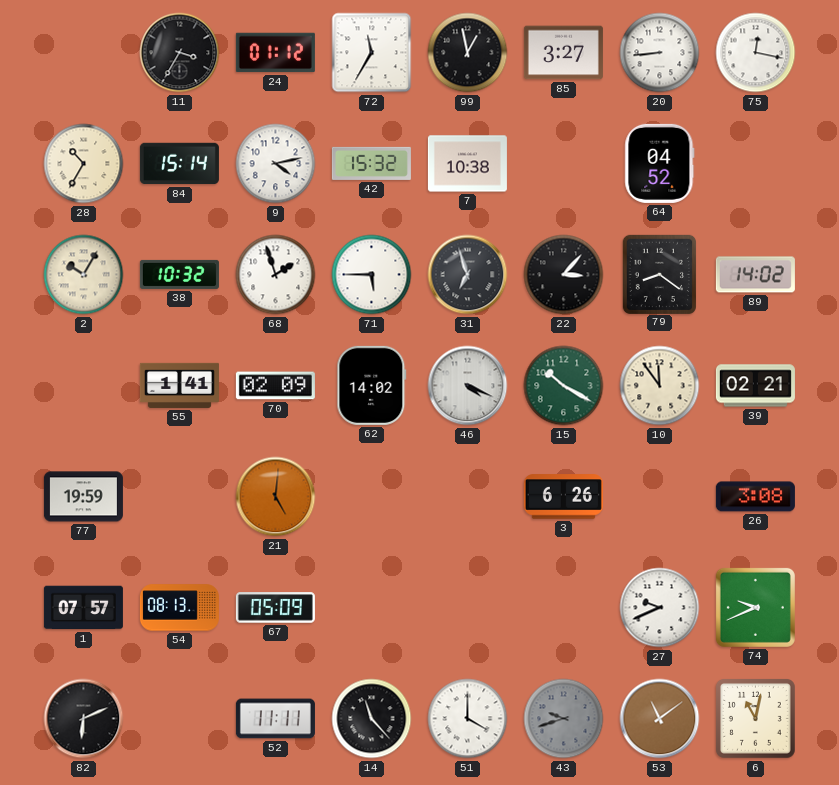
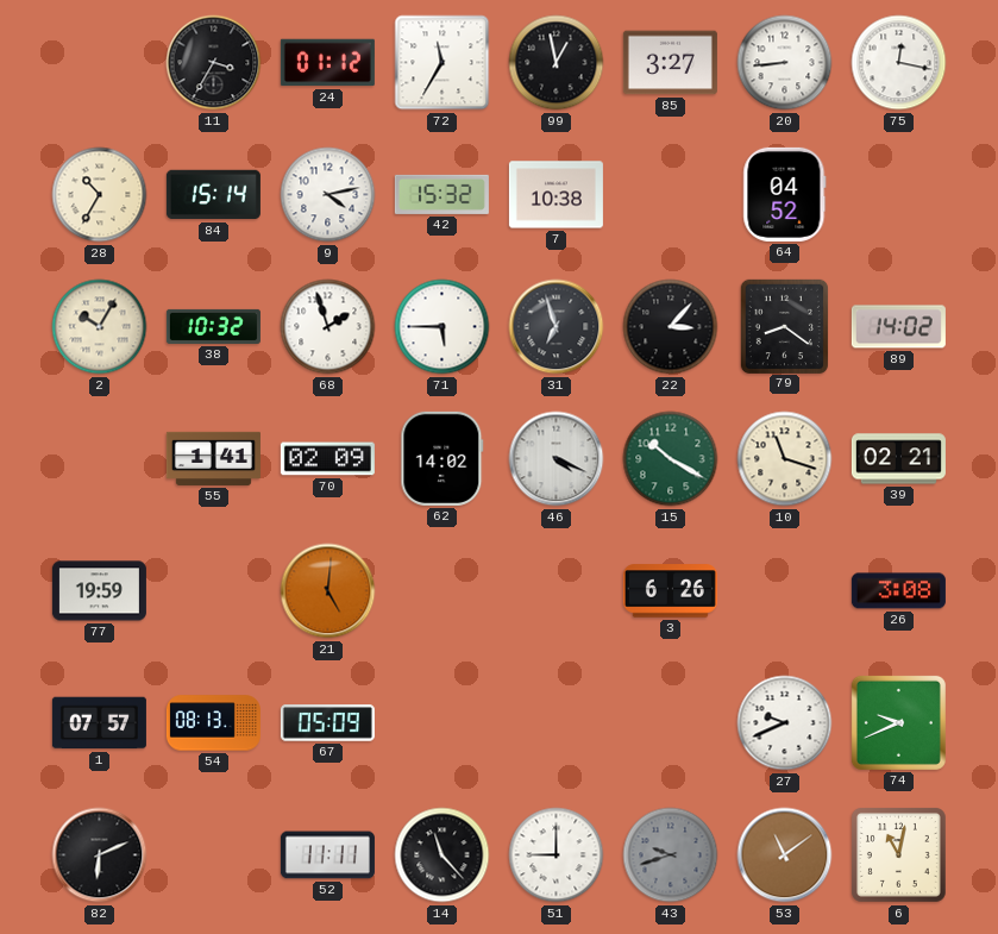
10: 11:54 -> 11:18 (785, 459)
51: 4:00 -> 9:00 (557, 855)
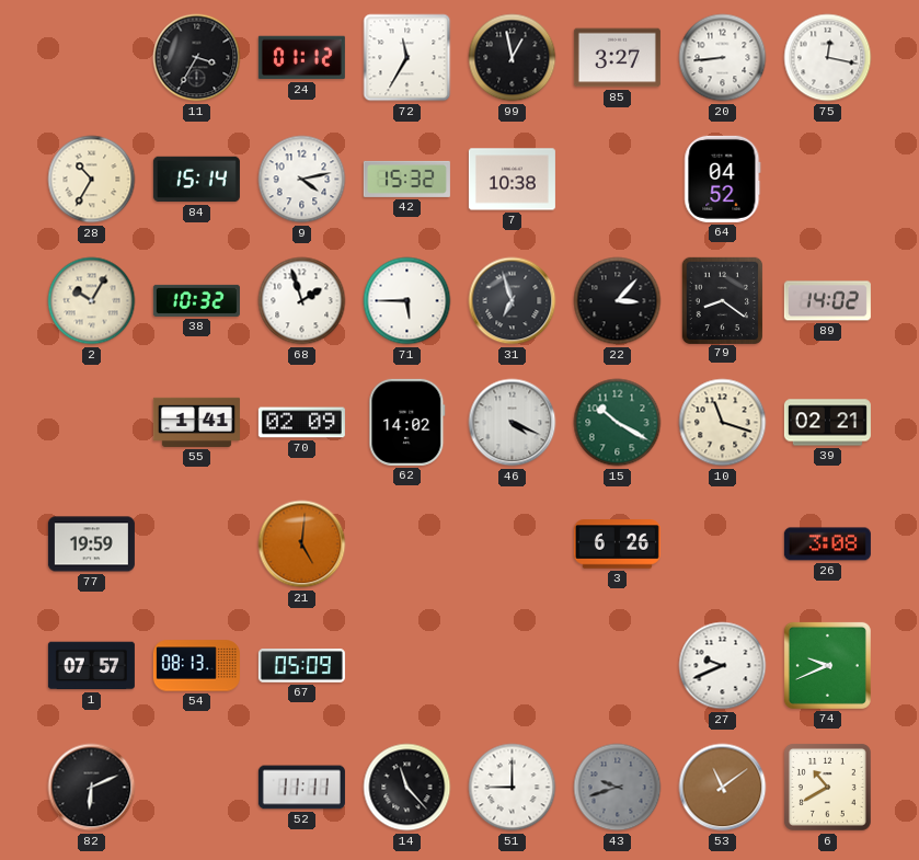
6: 11:02 -> 10:40 (827, 787)
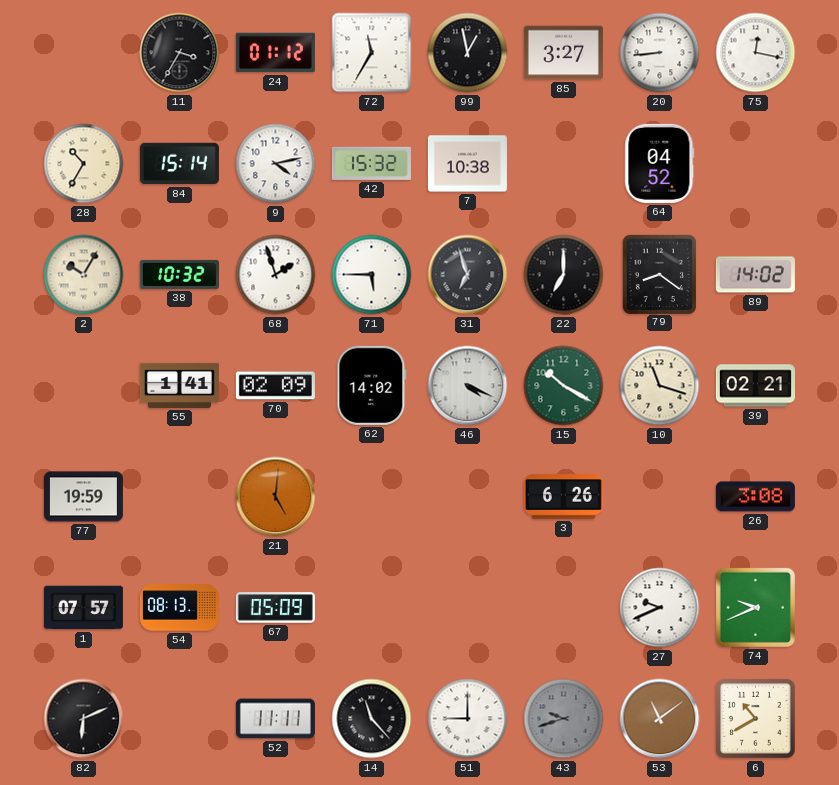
22: 3:07 -> 7:00 (564, 275)
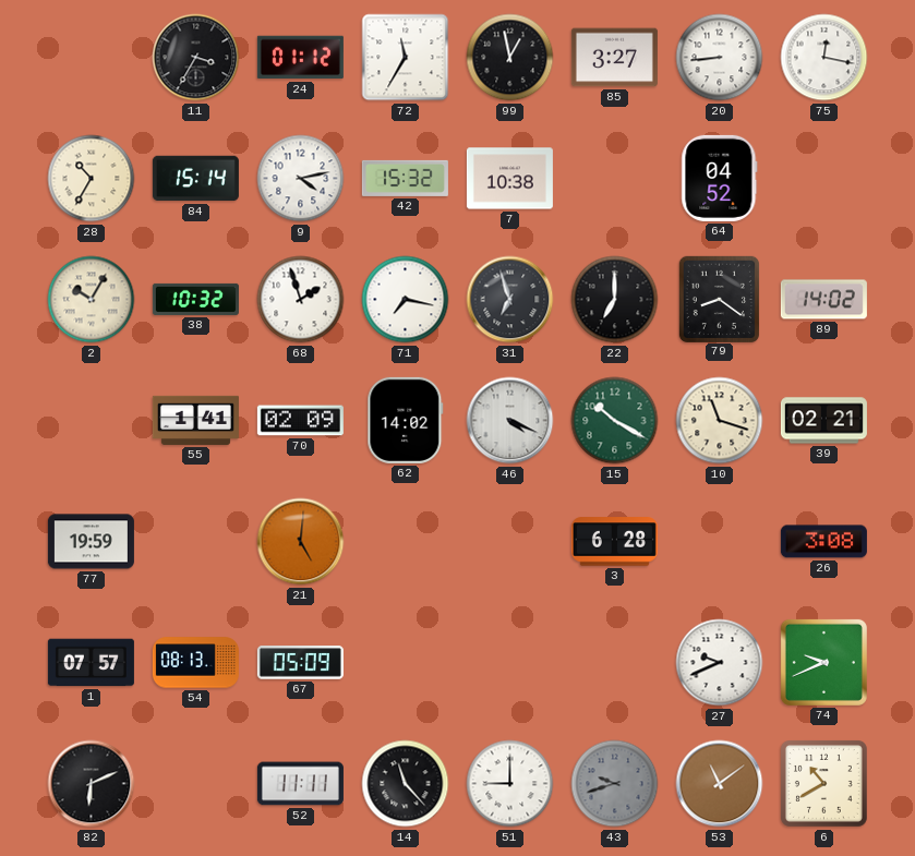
71: 5:45 -> 7:17 (406, 300)
3: 6:26 -> 6:28 (614, 542)
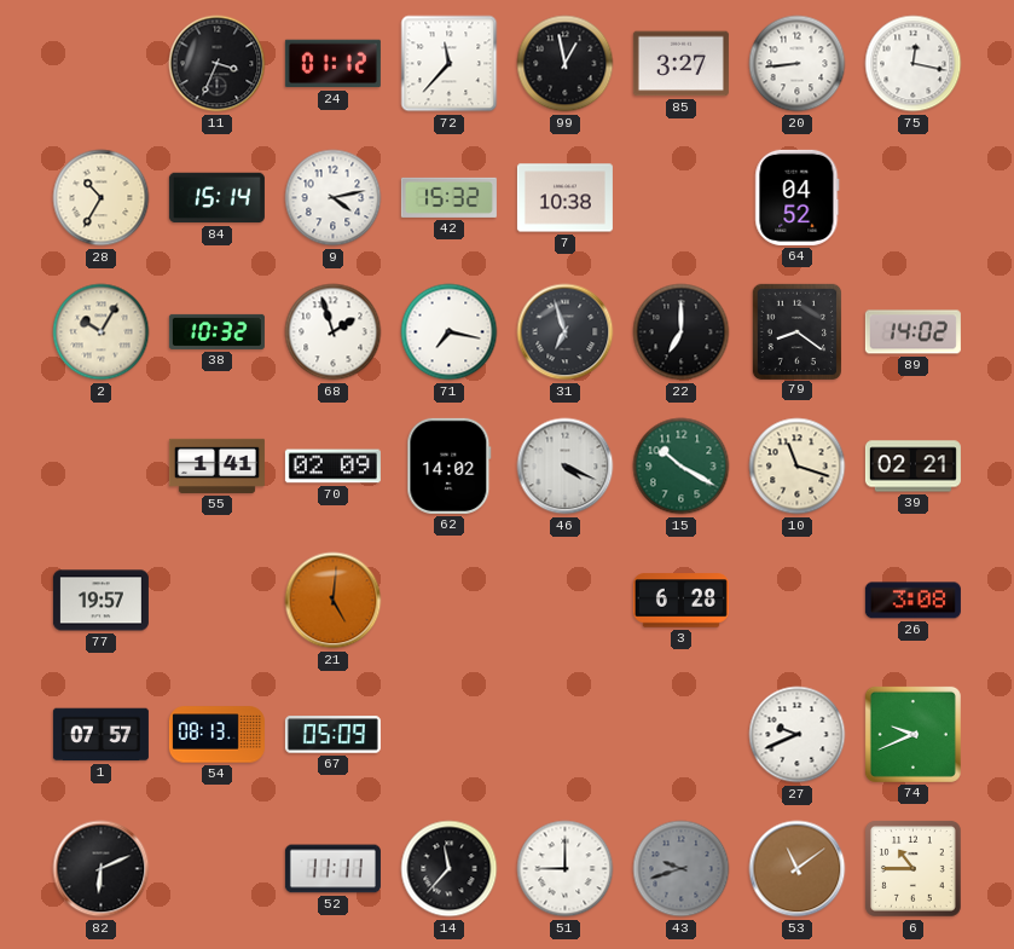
11: 3:35 -> 3:34 (218, 64)
72: 11:35 -> 11:37 (450, 64)
77: 19:59 -> 19:57 (100, 601)
14: 11:23 -> 11:37 (450, 869)
6: 10:40 -> 10:45 (912, 868)
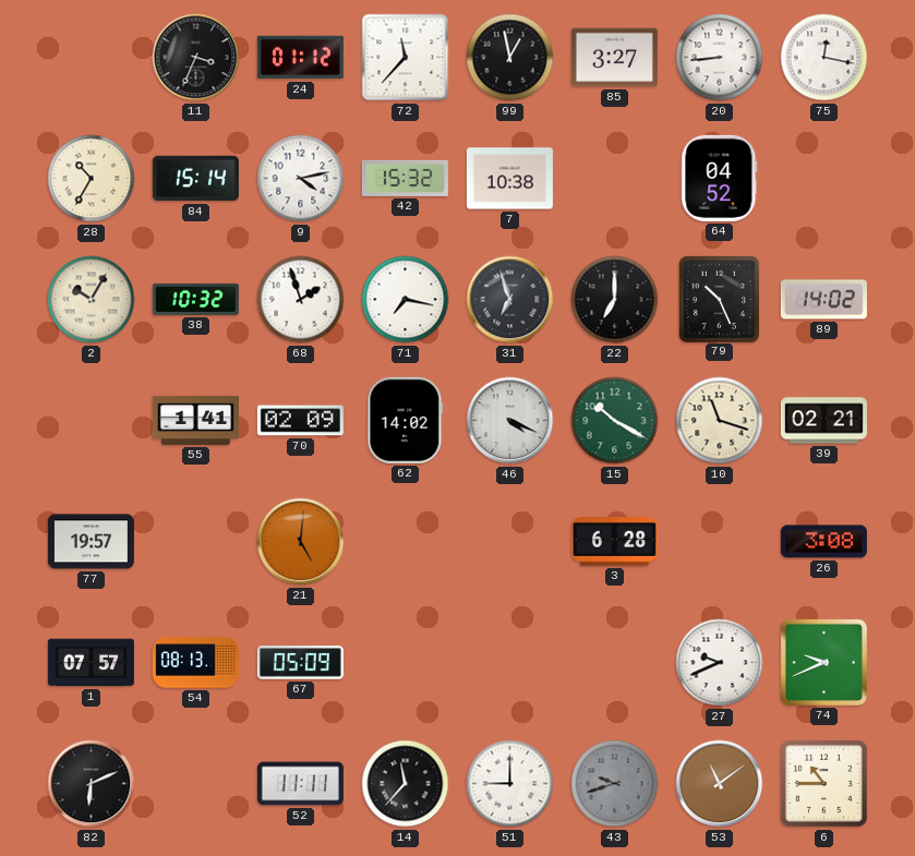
79: 8:21 -> 10:26 (719, 299)
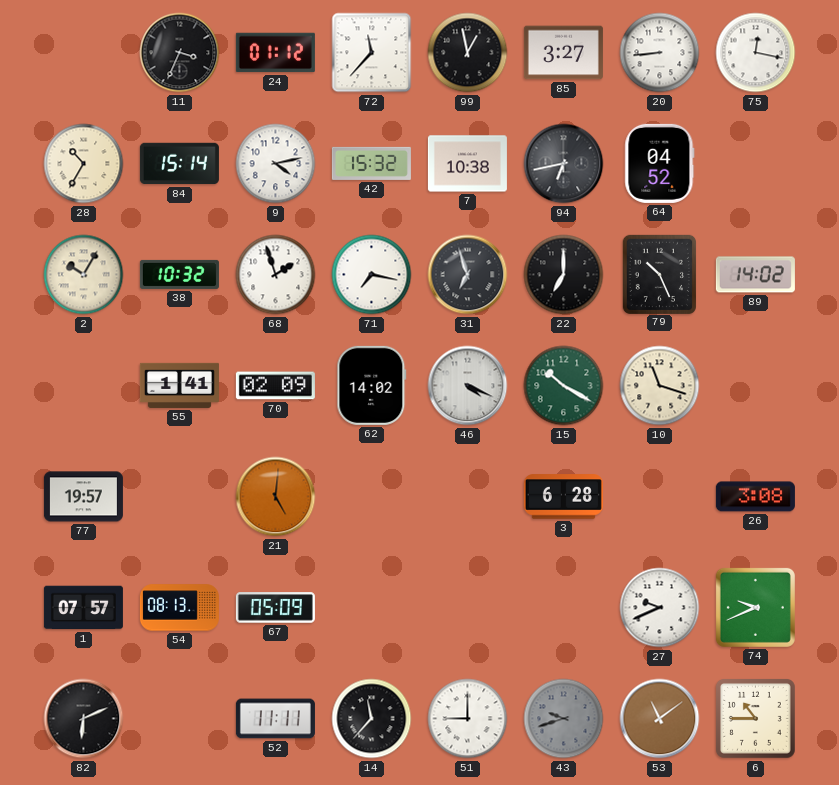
94: none -> 6:43 (564, 164)
39: 02:21 -> none (823, 421)
